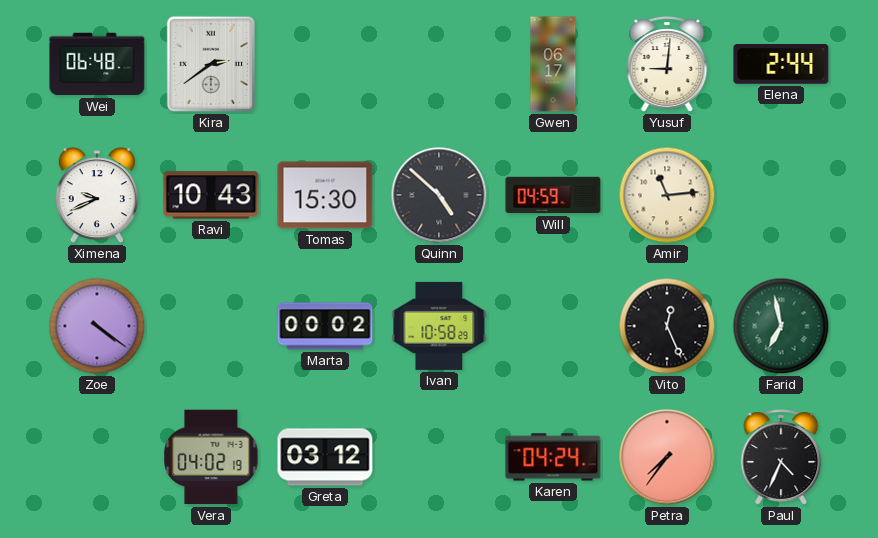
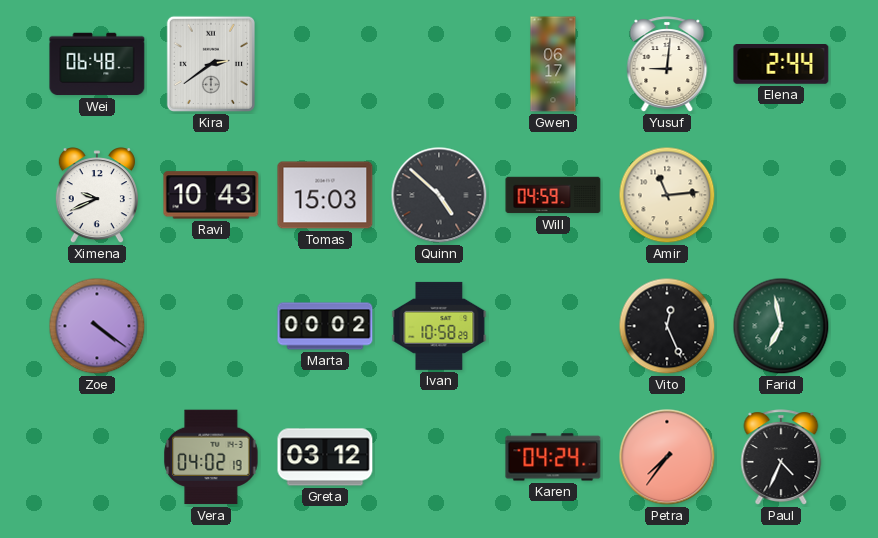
Tomas: 15:30 -> 15:03 (325, 195)
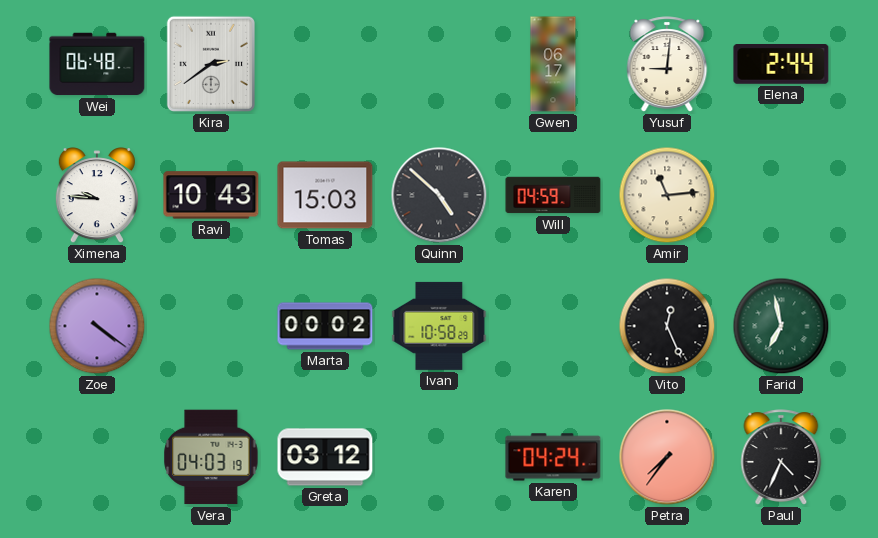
Ximena: 9:41 -> 9:46 (97, 196)
Vera: 04:02 -> 04:03 (211, 457)
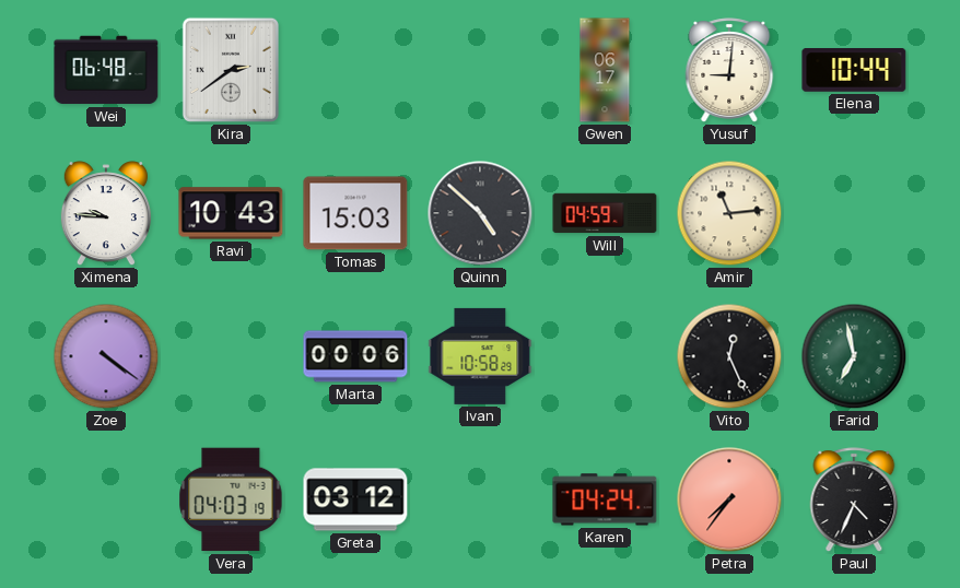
Elena: 2:44 -> 10:44 (854, 70)
Marta: 00:02 -> 00:06 (355, 356)
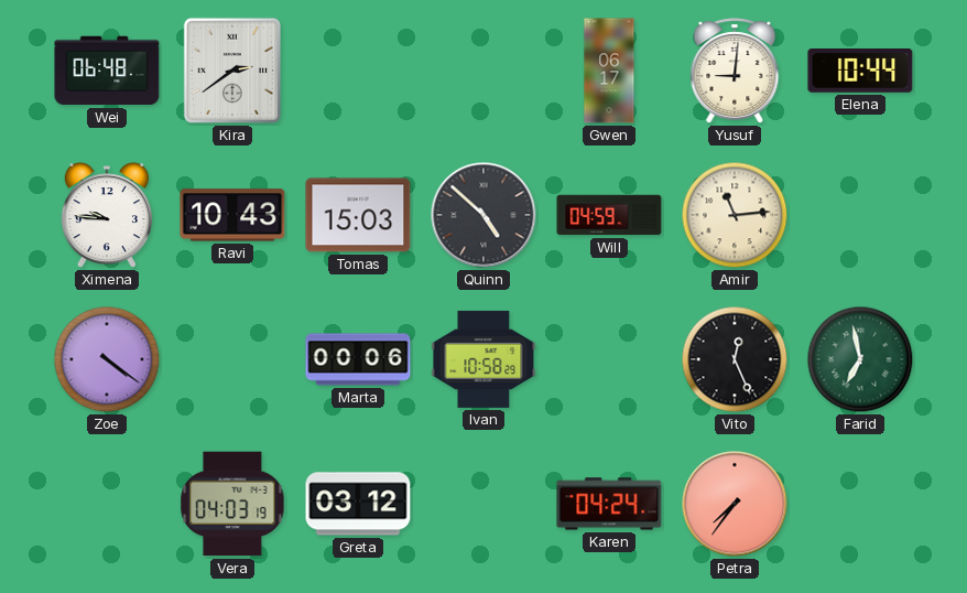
Paul: 4:34 -> none (854, 499)
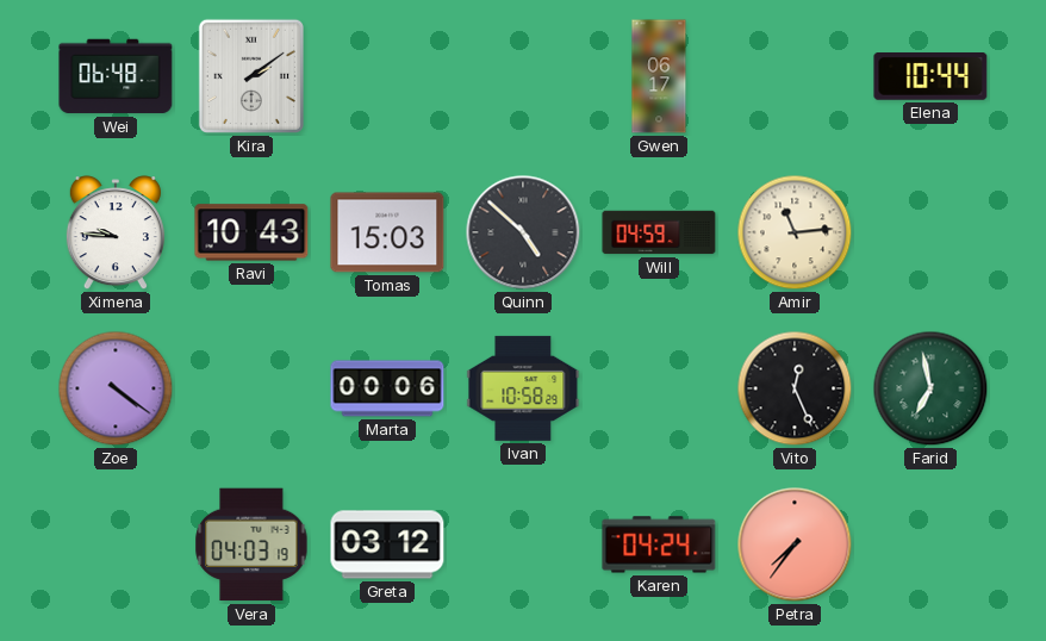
Kira: 2:39 -> 2:09 (251, 76)
Yusuf: 9:01 -> none (735, 71)
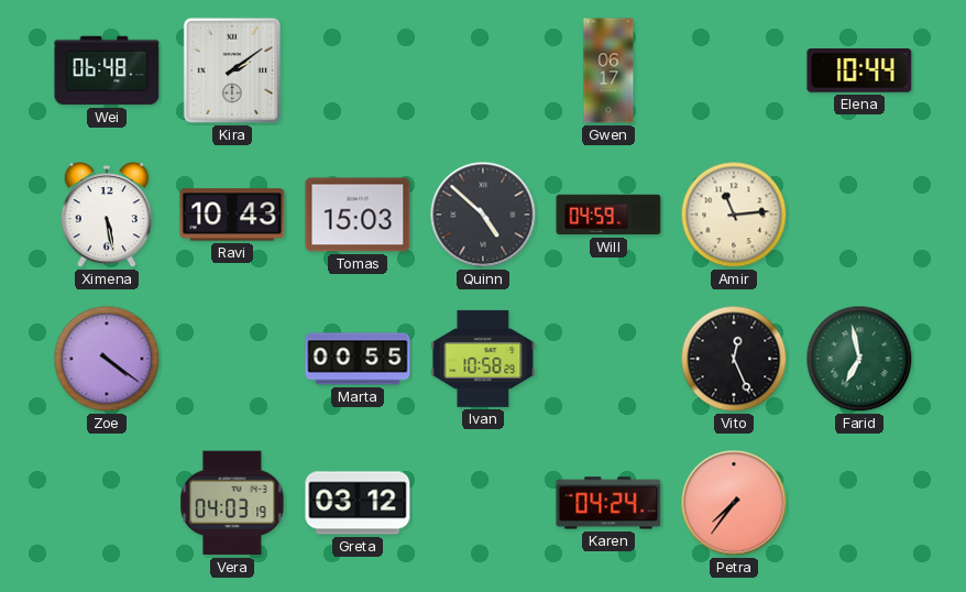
Ximena: 9:46 -> 5:28 (107, 216)
Marta: 00:06 -> 00:55 (358, 359)
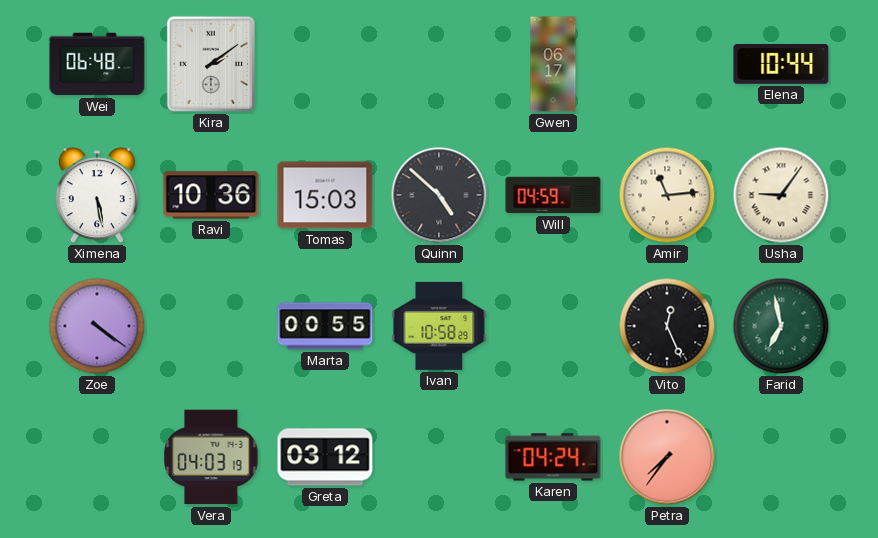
Ravi: 10:43 -> 10:36 (211, 195)
Usha: none -> 9:06 (781, 195)
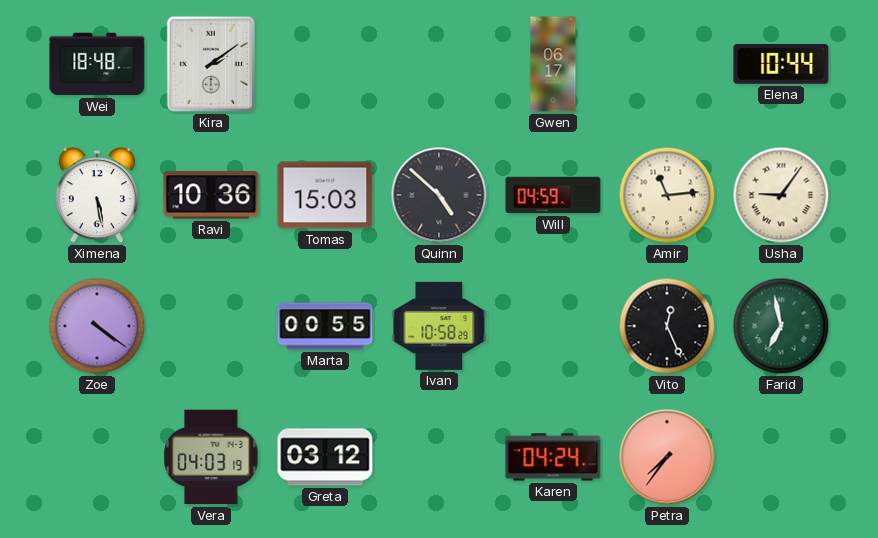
Wei: 06:48 -> 18:48 (97, 64)
